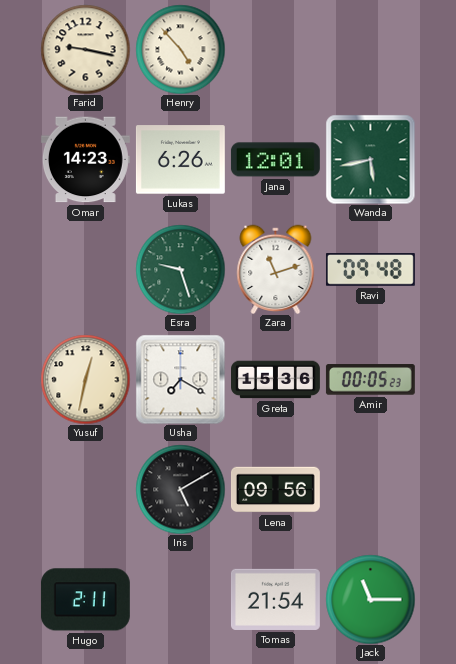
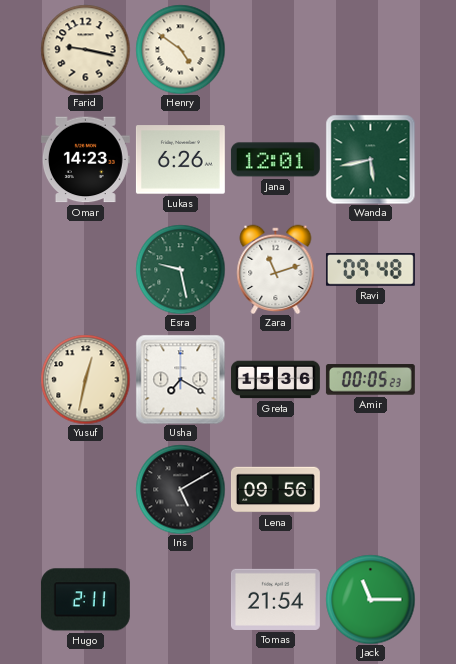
Henry: 4:53 -> 4:51 (180, 49)
Esra: 9:27 -> 9:28 (180, 269)
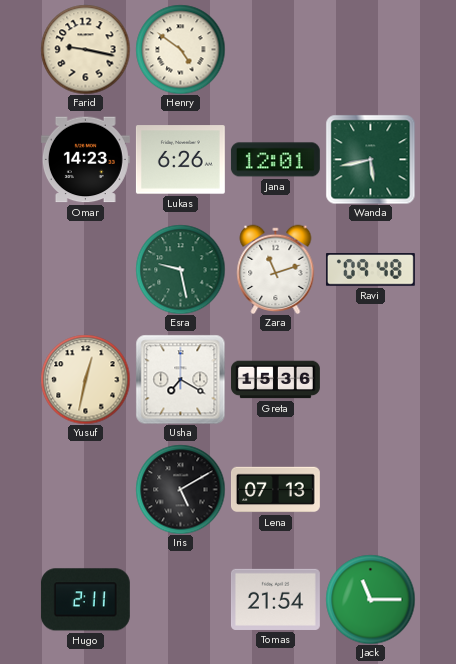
Amir: 00:05 -> none (370, 380)
Lena: 09:56 -> 07:13 (275, 490)
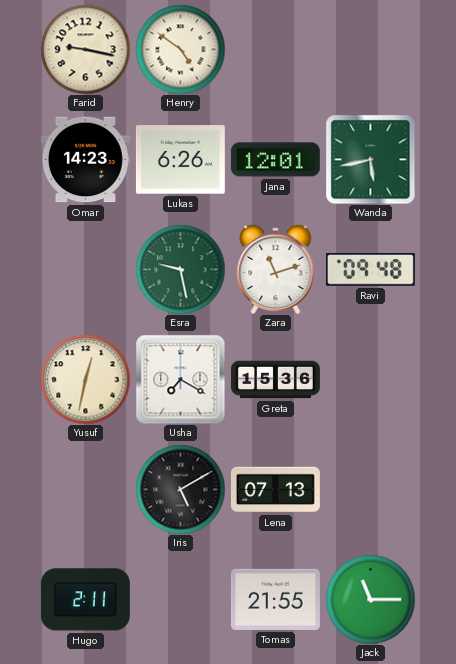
Tomas: 21:54 -> 21:55 (275, 599)
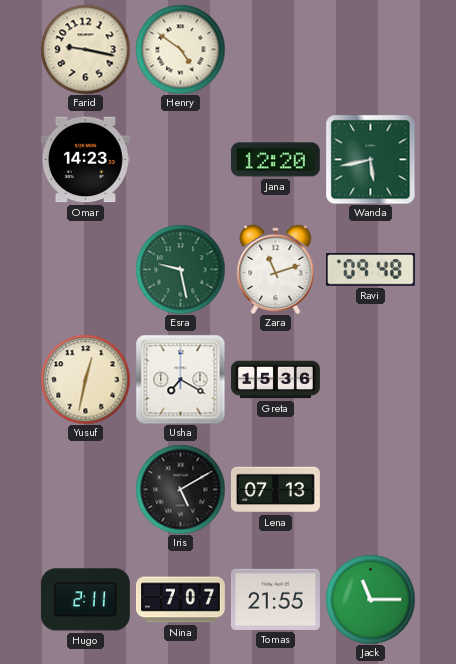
Lukas: 6:26 -> none (180, 160)
Jana: 12:01 -> 12:20 (275, 160)
Nina: none -> 7:07 (180, 600)
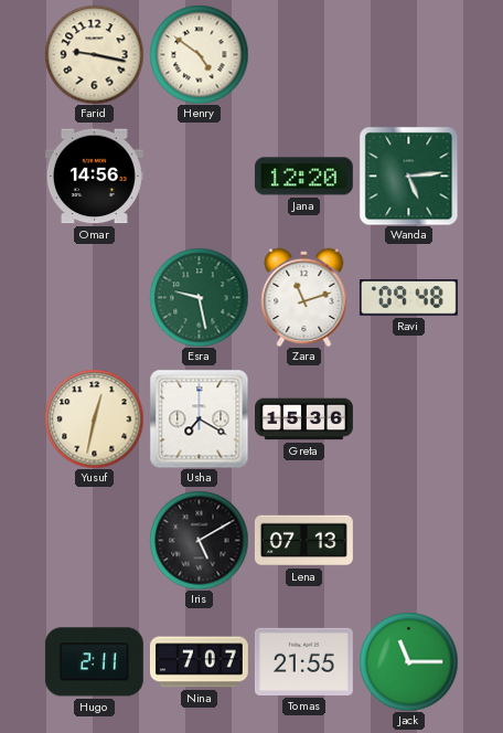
Omar: 14:23 -> 14:56 (94, 177)
Wanda: 5:43 -> 5:14 (408, 176)
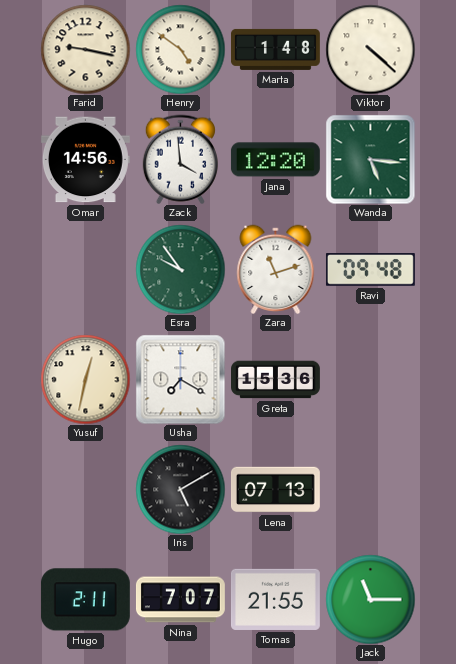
Marta: none -> 1:48 (275, 49)
Viktor: none -> 4:22 (370, 49)
Zack: none -> 3:59 (180, 159)
Wanda: 5:14 -> 5:16 (370, 159)
Esra: 9:28 -> 9:54 (180, 269)
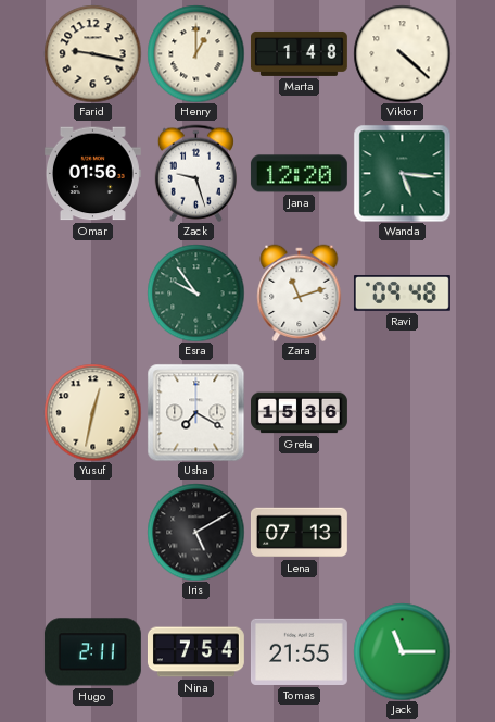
Henry: 4:51 -> 1:00 (195, 53)
Omar: 14:56 -> 01:56 (92, 174)
Zack: 3:59 -> 9:27 (195, 173)
Nina: 7:07 -> 7:54 (195, 652)
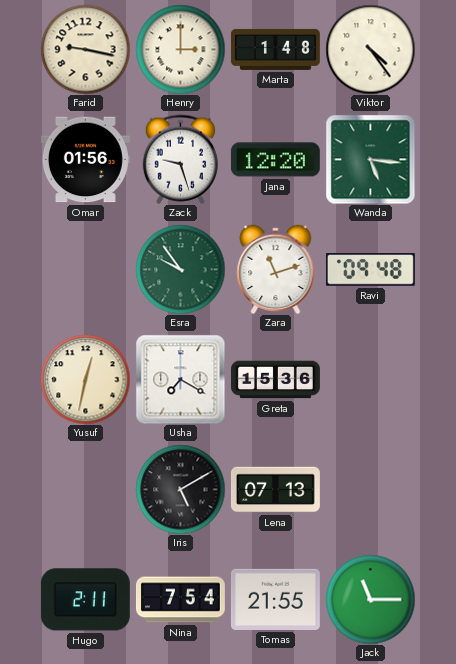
Henry: 1:00 -> 3:00 (180, 49)
Viktor: 4:22 -> 4:24 (370, 49)
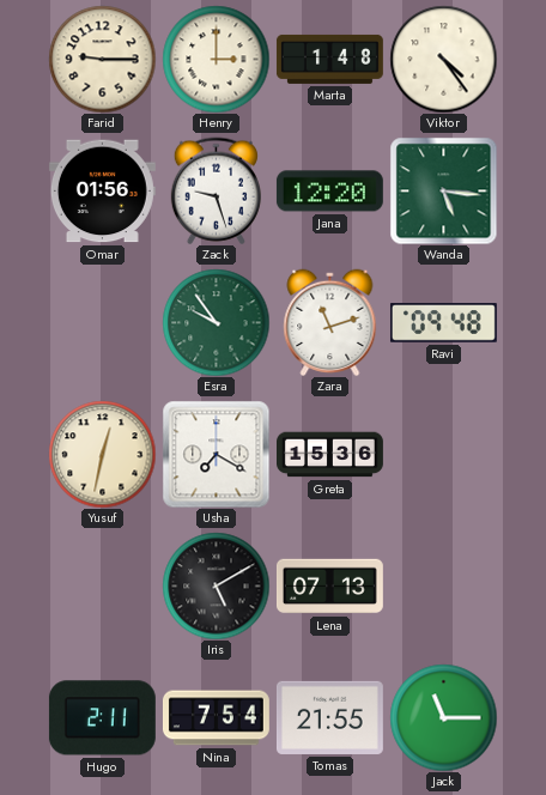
Farid: 9:17 -> 9:15 (102, 59)
